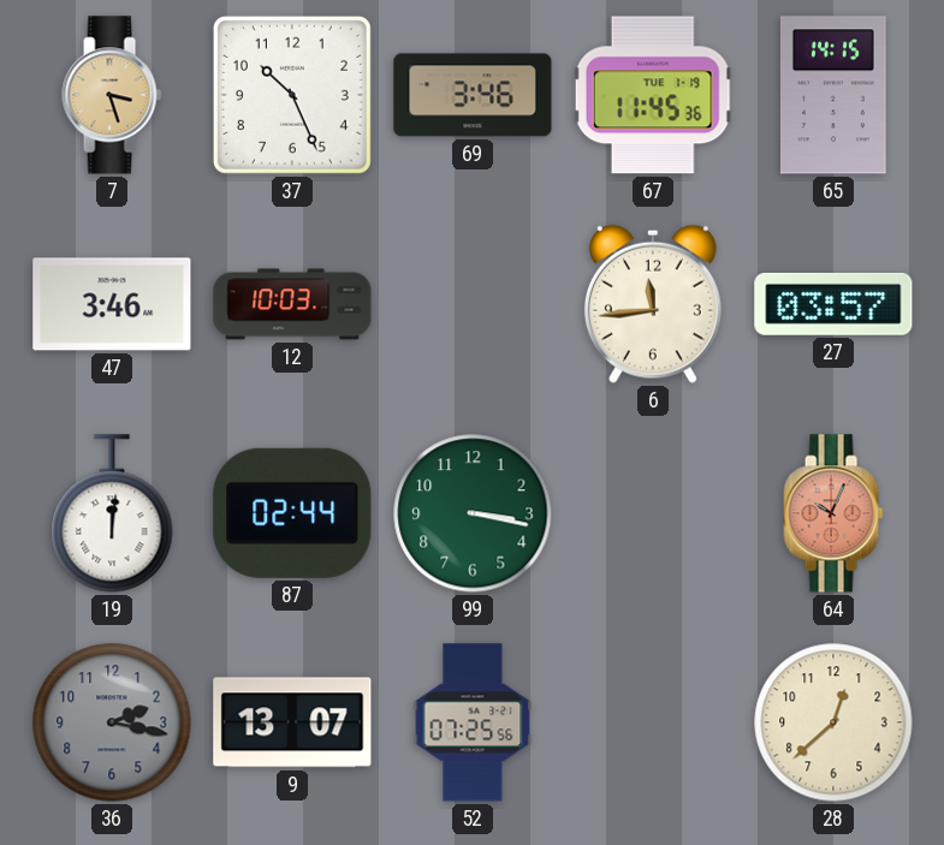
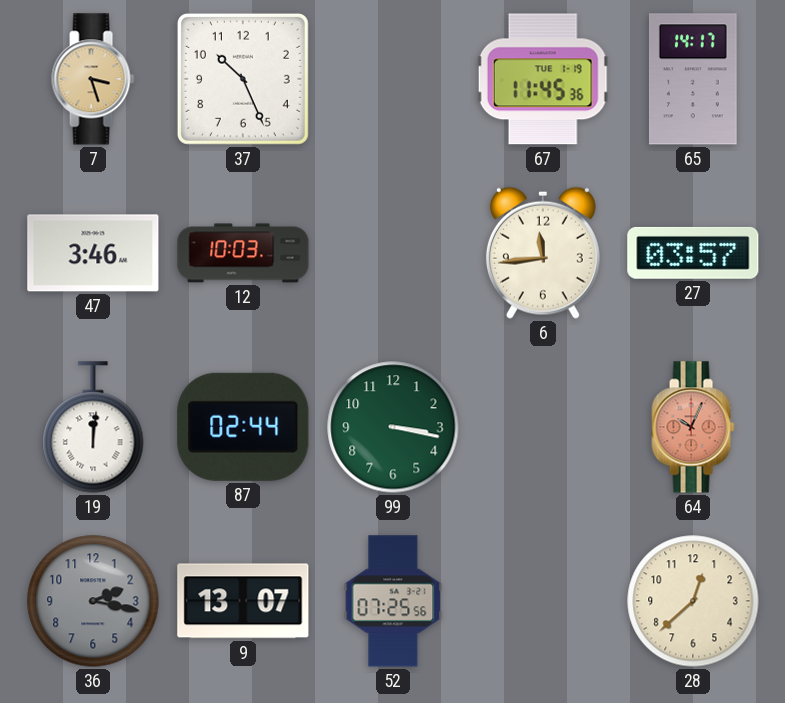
69: 3:46 -> none (473, 95)
65: 14:15 -> 14:17 (693, 79)
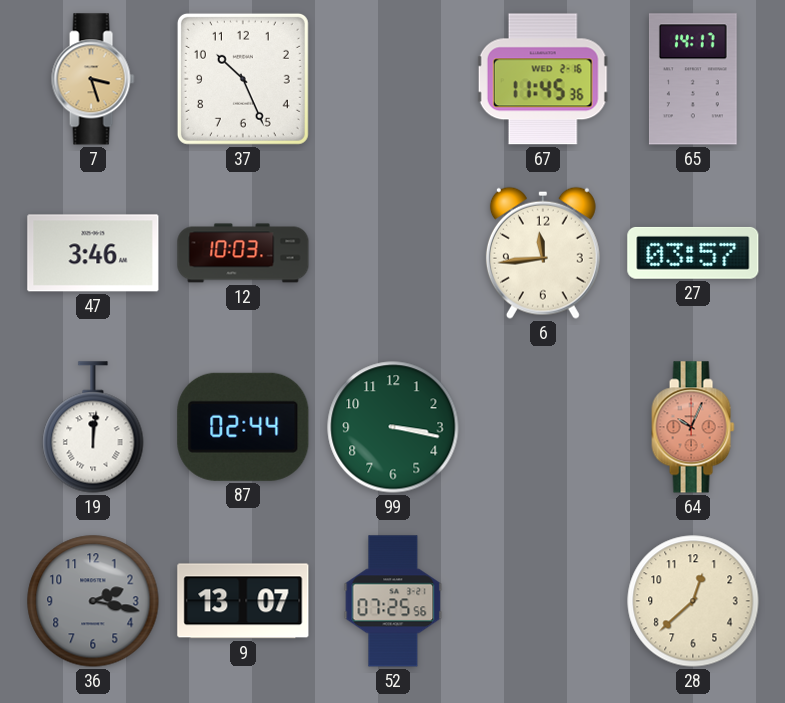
67 date: TUE 1-19 -> WED 2-16 (543, 79)
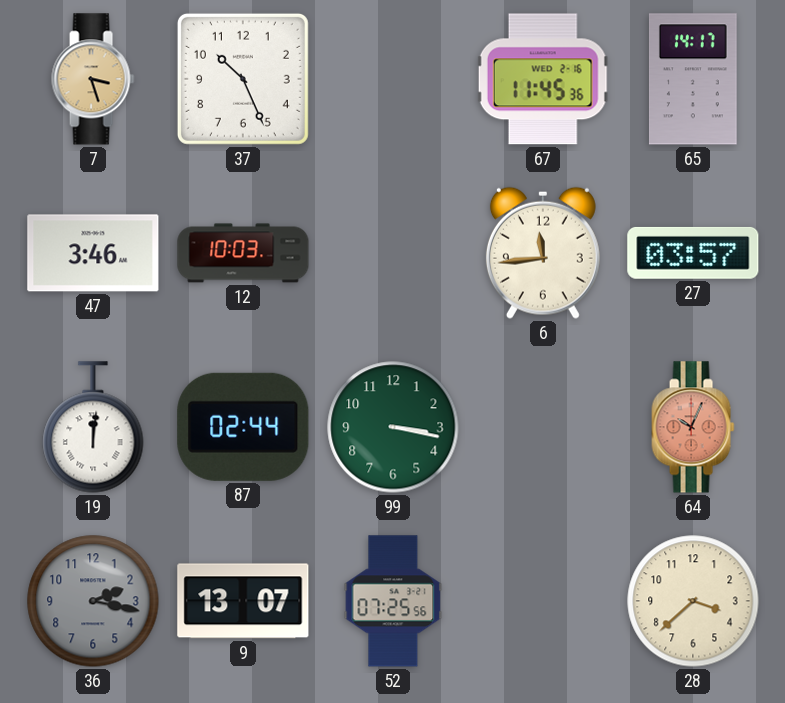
28: 12:38 -> 3:38 (693, 601)
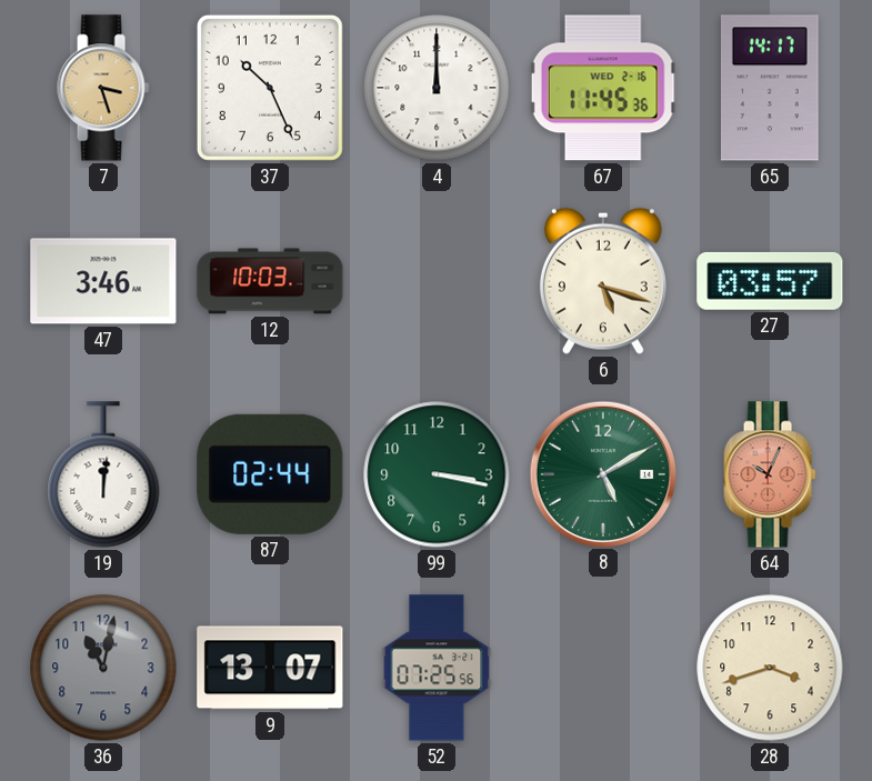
4: none -> 12:00 (437, 88)
6: 11:44 -> 5:18 (603, 281)
8: none -> 5:10 (602, 473)
36: 2:17 -> 11:02 (103, 668)
28: 3:38 -> 3:42 (770, 668)
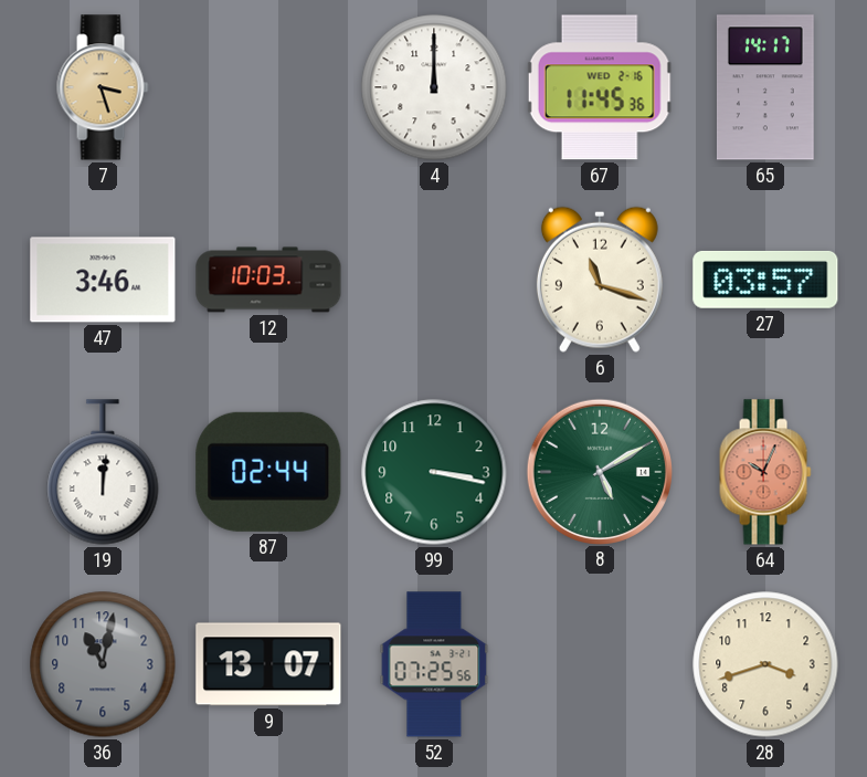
37: 10:26 -> none (270, 88)
6: 5:18 -> 11:18 (600, 280)
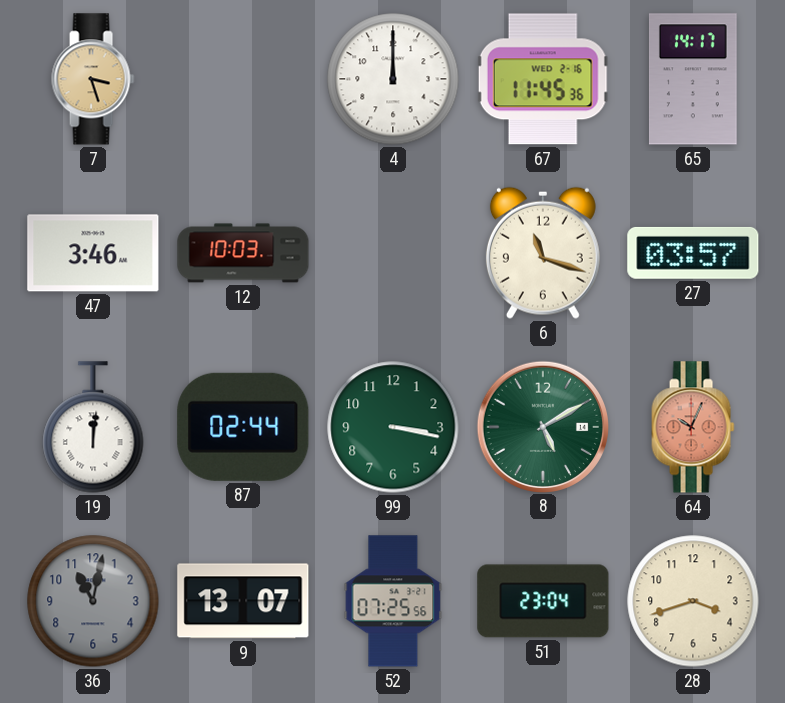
51: none -> 23:04 (543, 601)
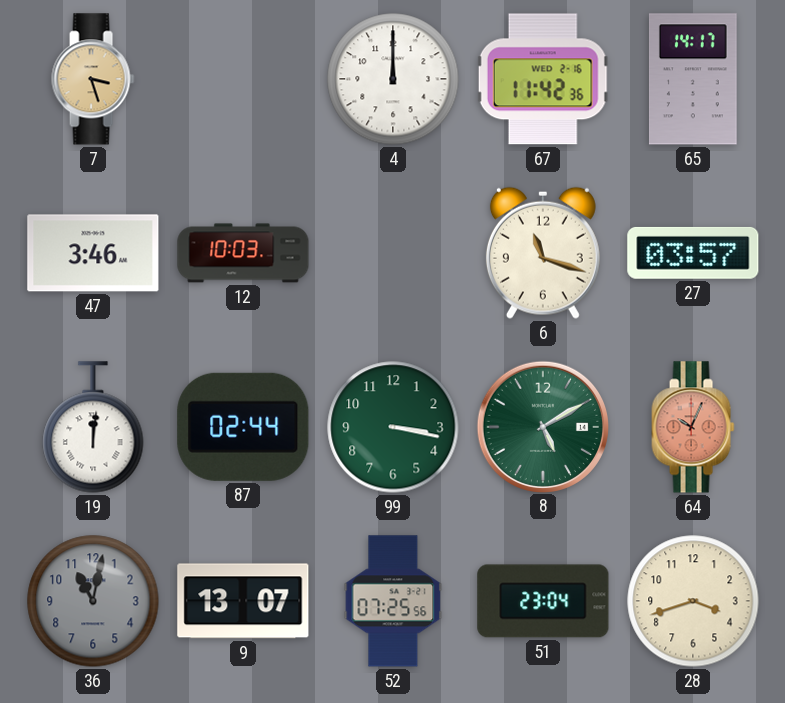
67: 11:45 -> 11:42 (543, 79)
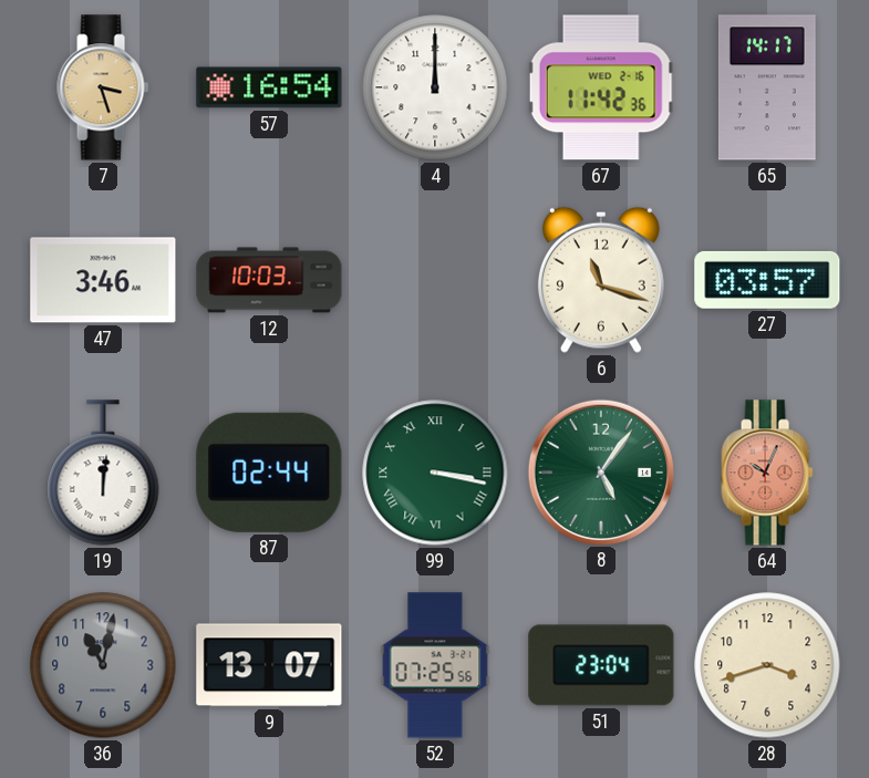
57: none -> 16:54 (269, 87)
99 numerals: Arabic -> Roman (435, 473)
8: 5:10 -> 5:06 (600, 471)
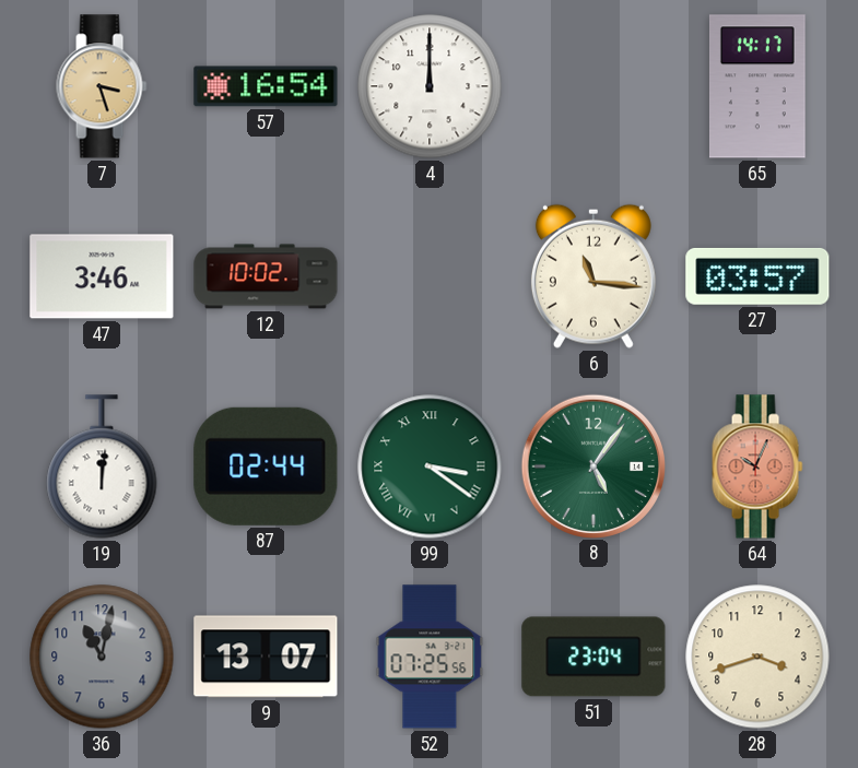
67: 11:42 -> none (601, 87)
12: 10:03 -> 10:02 (266, 276)
6: 11:18 -> 11:16 (593, 276)
99: 3:17 -> 3:21 (430, 466)
